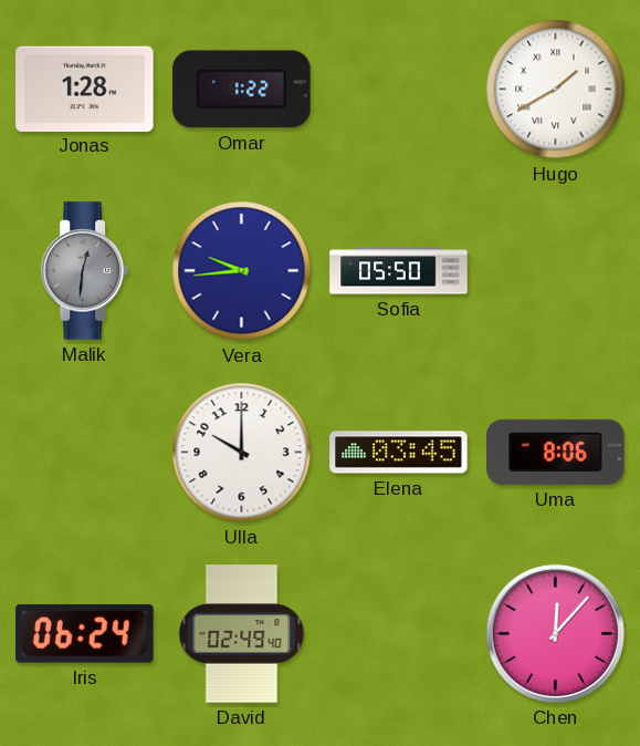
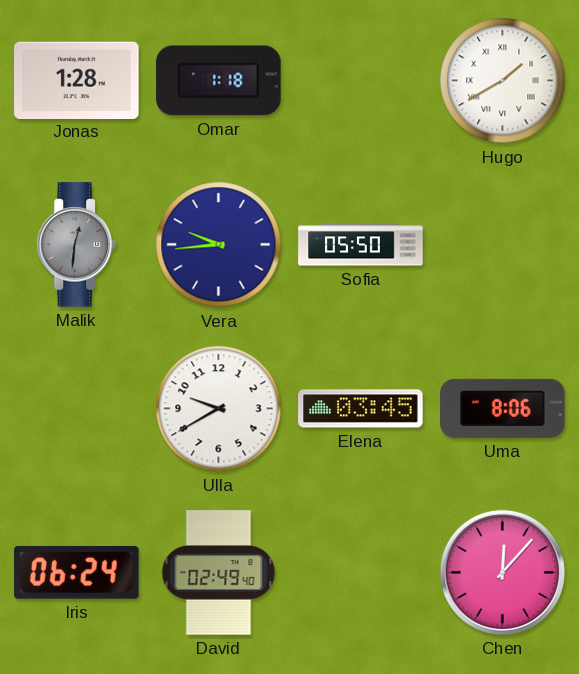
Omar: 1:22 -> 1:18 (219, 81)
Ulla: 10:00 -> 9:40 (219, 409)
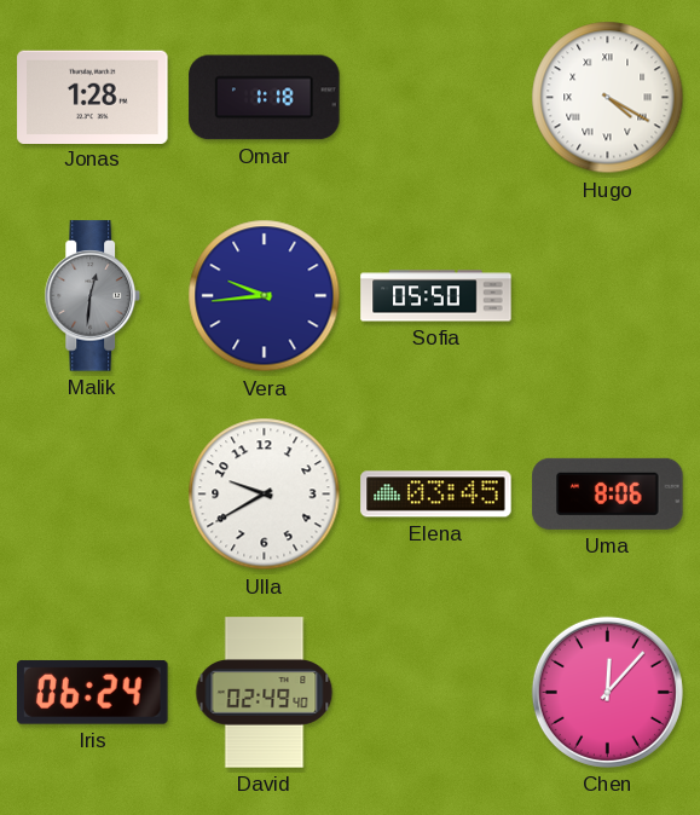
Hugo: 1:40 -> 4:20 (608, 98)
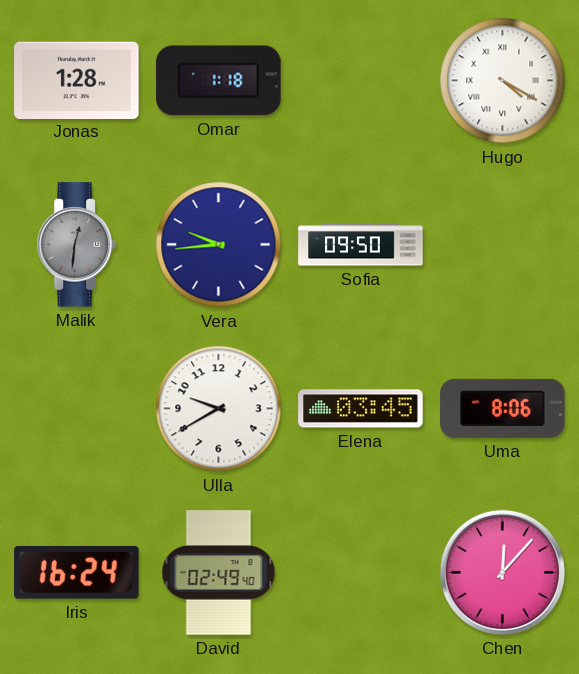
Sofia: 05:50 -> 09:50 (361, 245)
Iris: 06:24 -> 16:24 (77, 572)
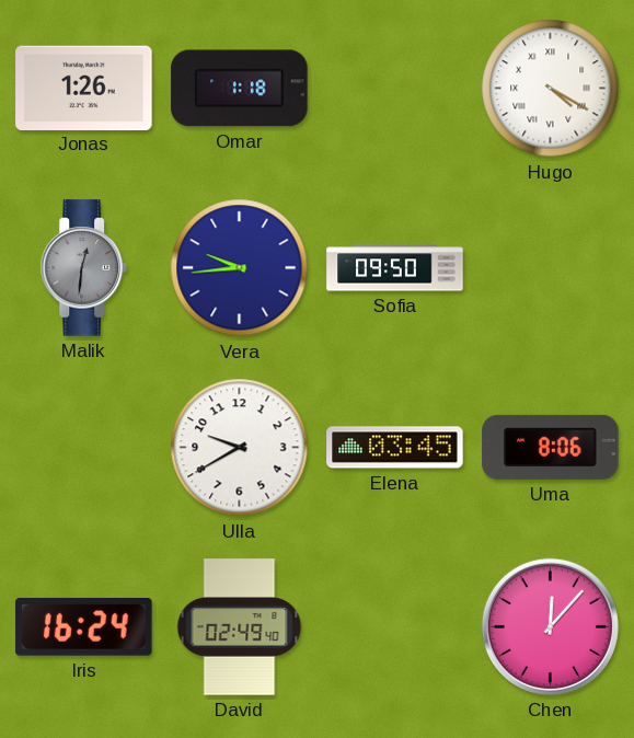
Jonas: 1:28 -> 1:26 (84, 88)
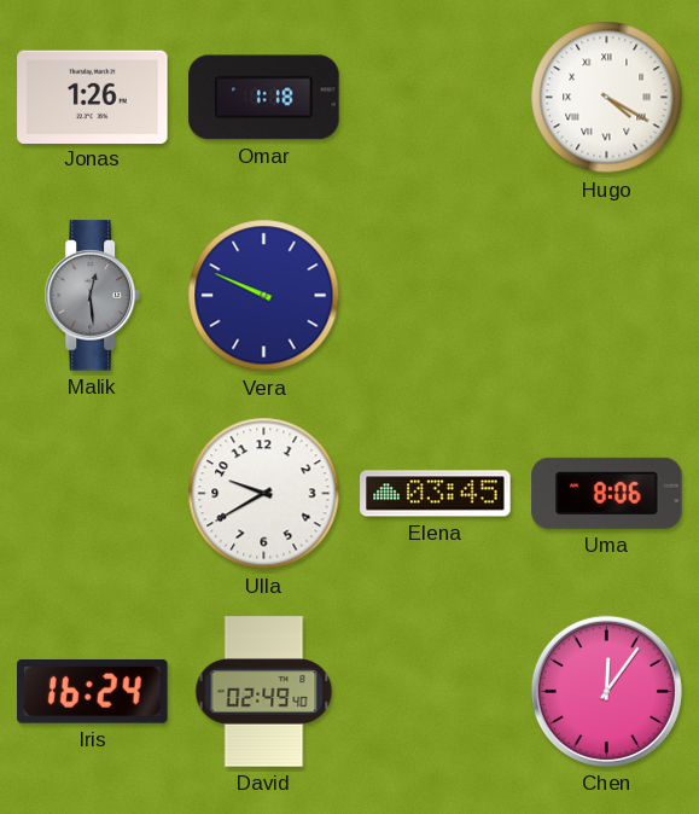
Malik: 12:31 -> 12:29 (93, 296)
Vera: 9:44 -> 9:49 (264, 296)
Sofia: 09:50 -> none (395, 268)
Chen: 12:07 -> 12:06 (606, 691)
